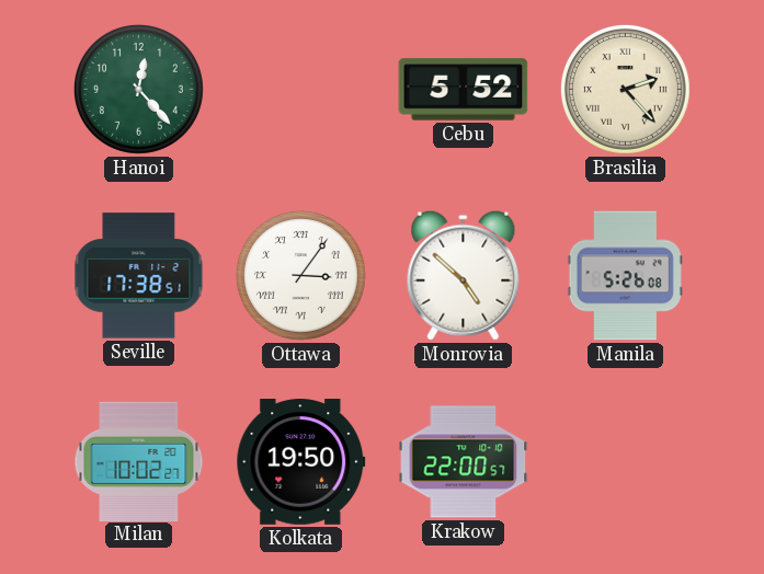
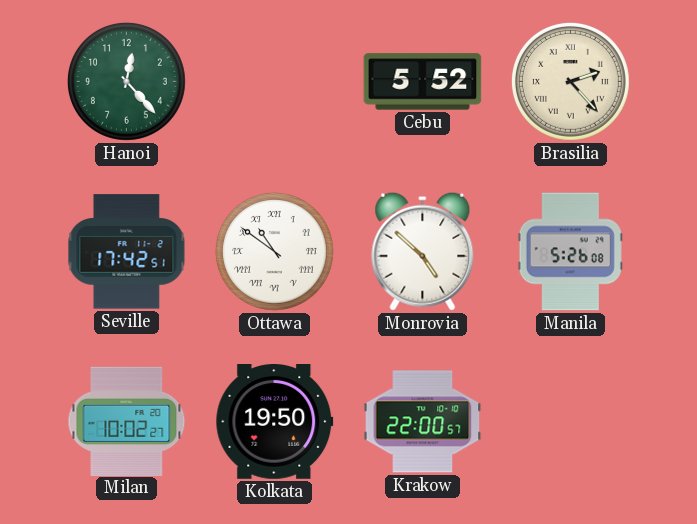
Seville: 17:38 -> 17:42 (127, 252)
Ottawa: 3:06 -> 10:51 (274, 251)
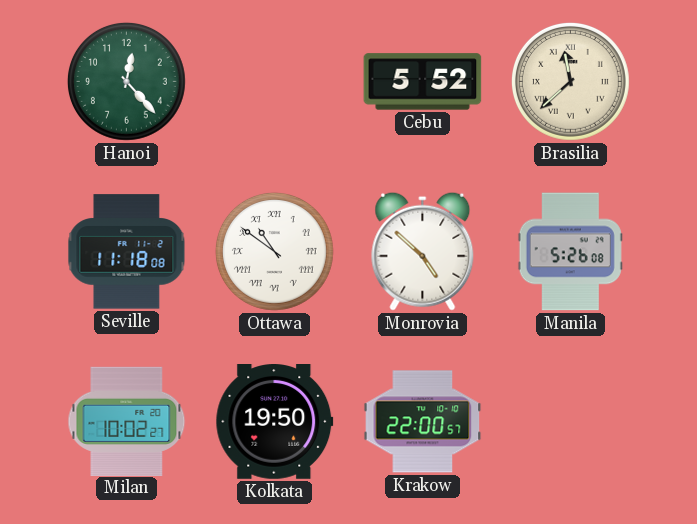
Brasilia: 2:23 -> 11:38 (570, 81)
Seville: 17:42 -> 11:18 (127, 252)
